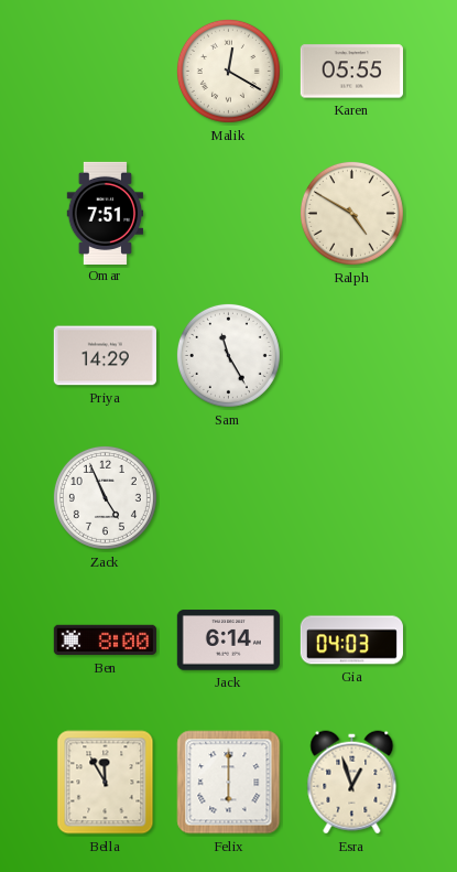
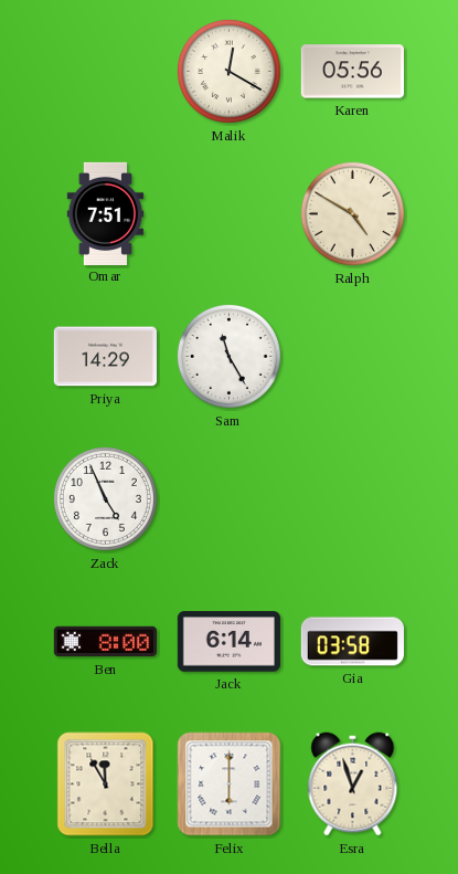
Karen: 05:55 -> 05:56 (352, 72)
Gia: 04:03 -> 03:58 (352, 642)
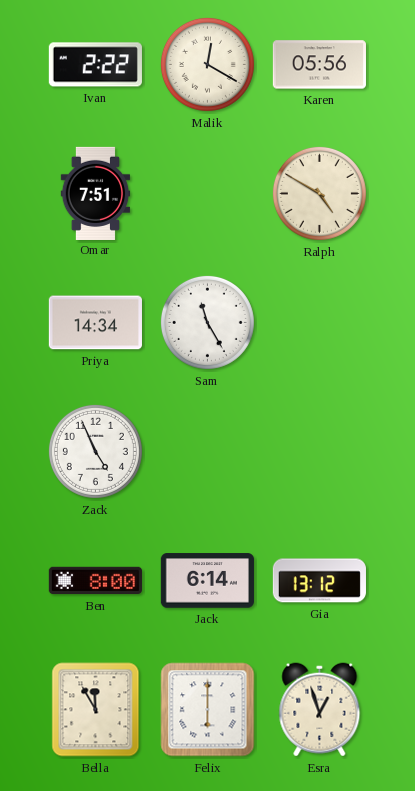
Ivan: none -> 2:22 (95, 65)
Priya: 14:29 -> 14:34 (95, 323)
Gia: 03:58 -> 13:12 (319, 581)
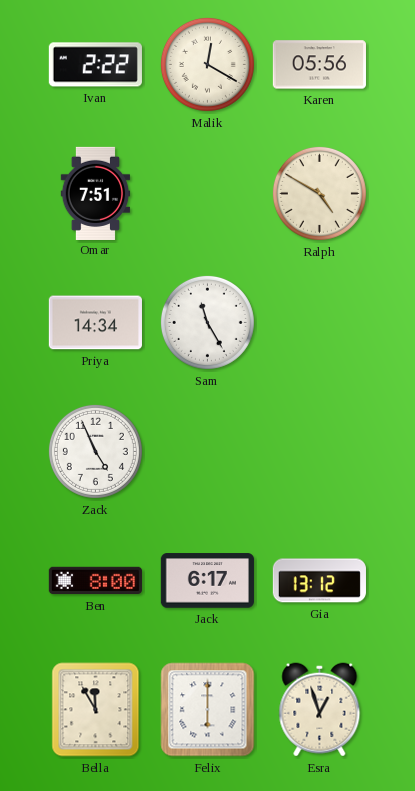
Jack: 6:14 -> 6:17 (207, 581)
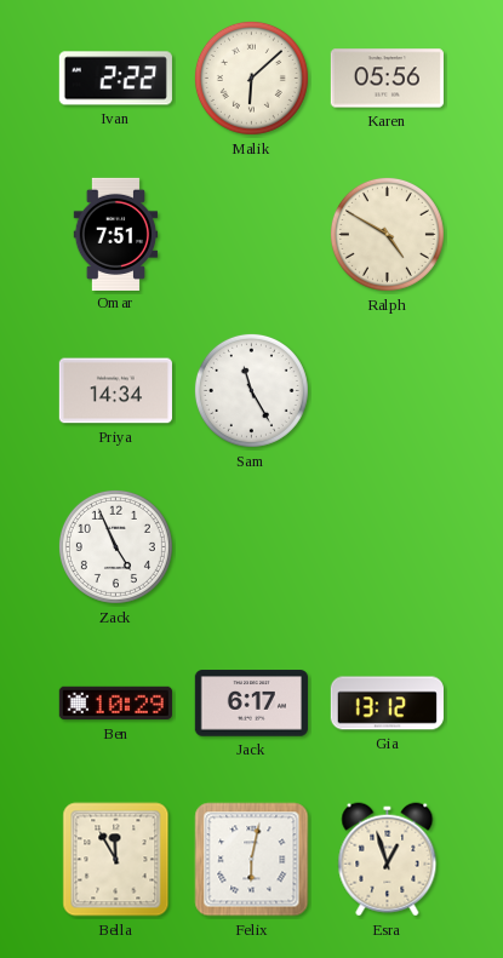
Malik: 12:20 -> 6:08 (251, 78)
Ben: 8:00 -> 10:29 (115, 704)
Felix: 6:00 -> 6:02 (252, 860)
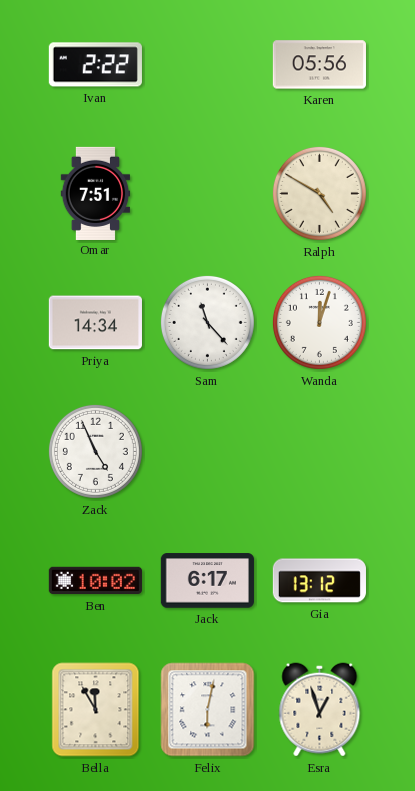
Malik: 6:08 -> none (251, 78)
Sam: 11:25 -> 11:23 (207, 322)
Wanda: none -> 12:03 (319, 322)
Ben: 10:29 -> 10:02 (95, 581)
